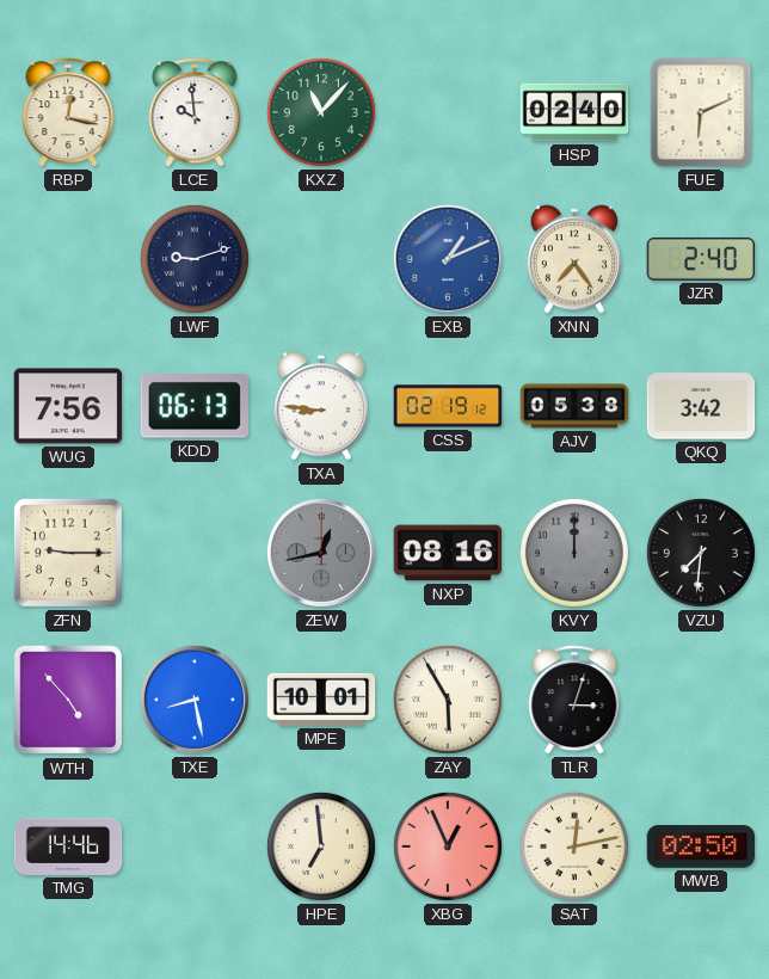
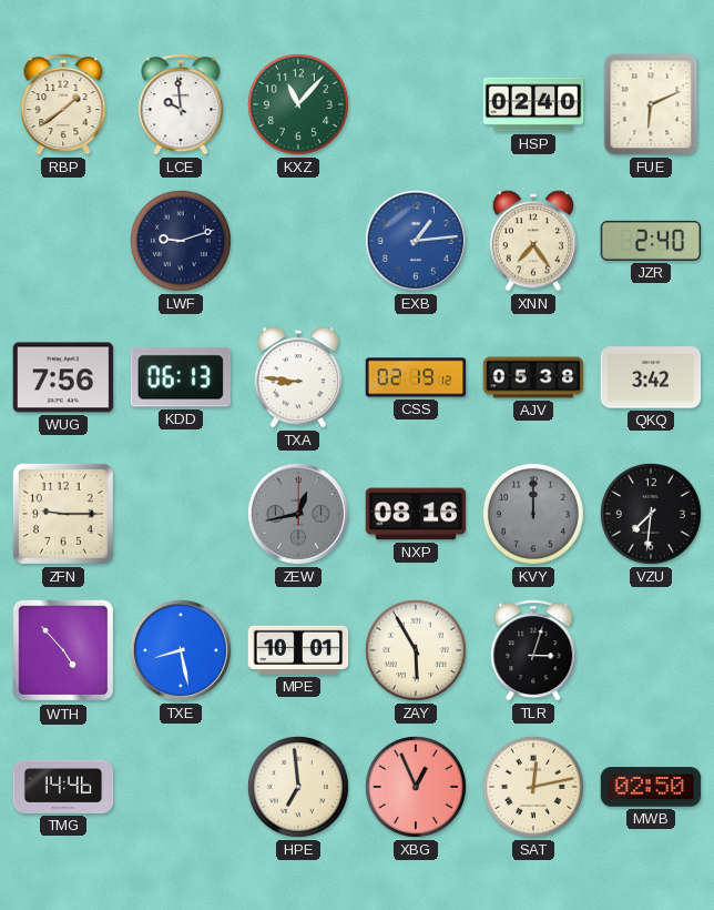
RBP: 12:17 -> 1:39 (63, 104)
EXB: 1:11 -> 1:14 (416, 241)
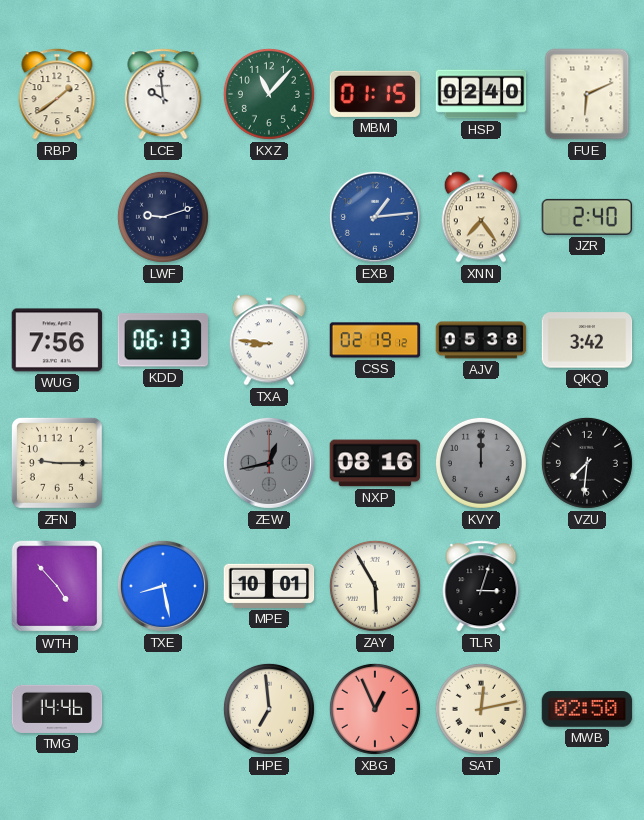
MBM: none -> 01:15 (374, 94)
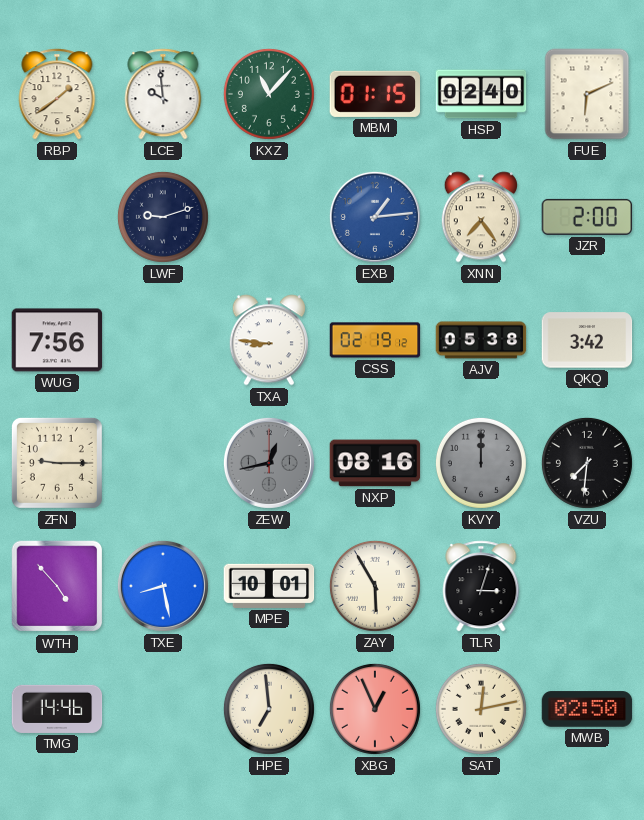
JZR: 2:40 -> 2:00 (587, 217)
KDD: 06:13 -> none (162, 340)
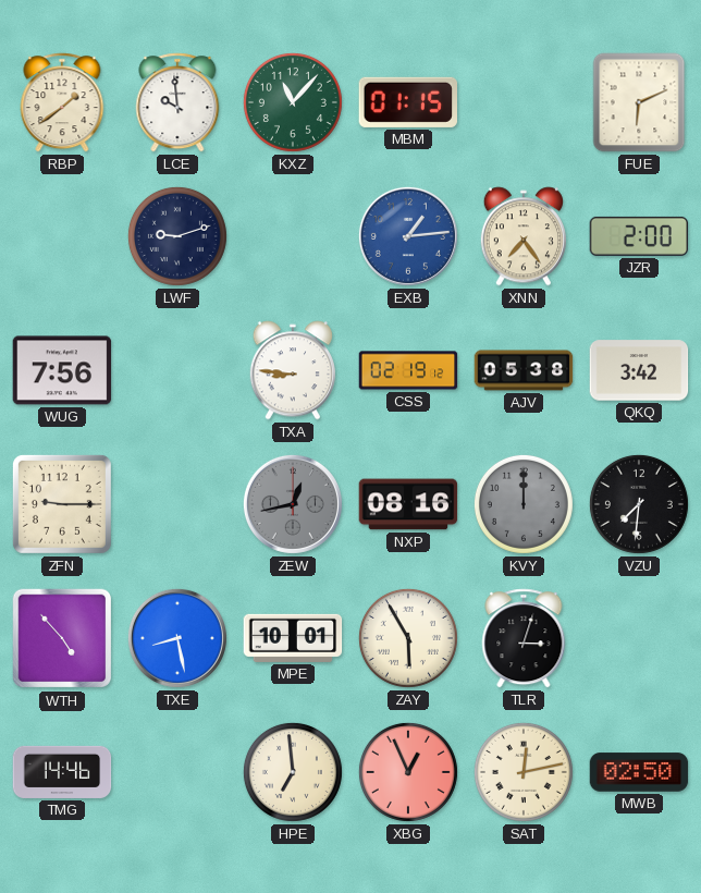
HSP: 02:40 -> none (481, 94)
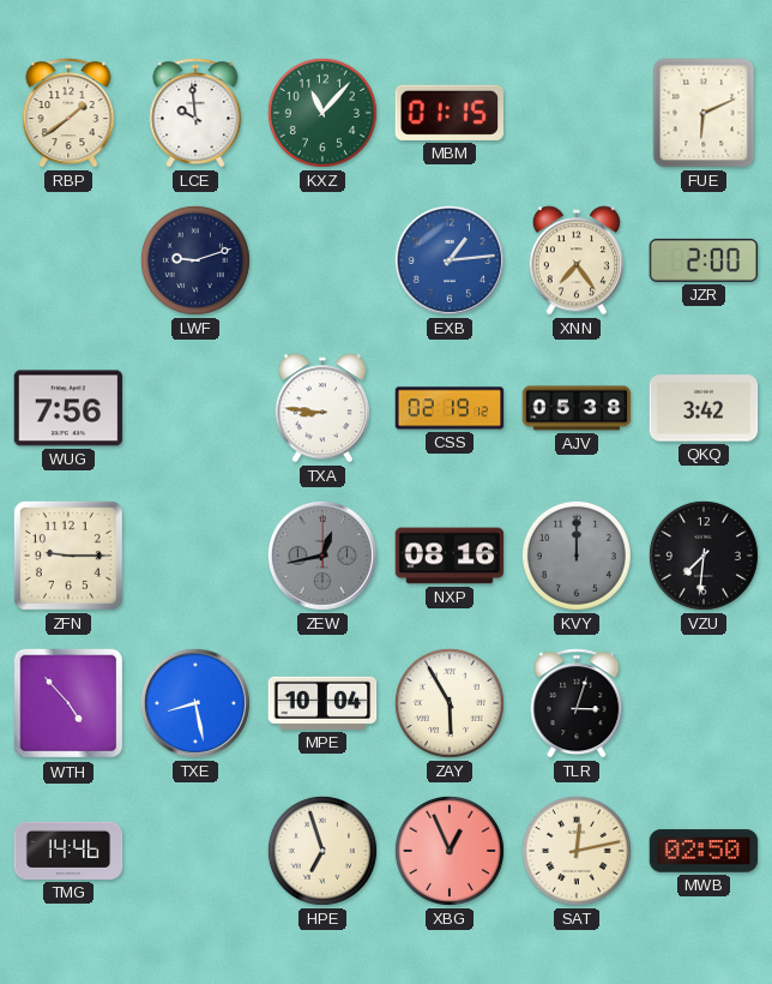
MPE: 10:01 -> 10:04 (322, 703)
HPE: 6:59 -> 6:57 (322, 851)
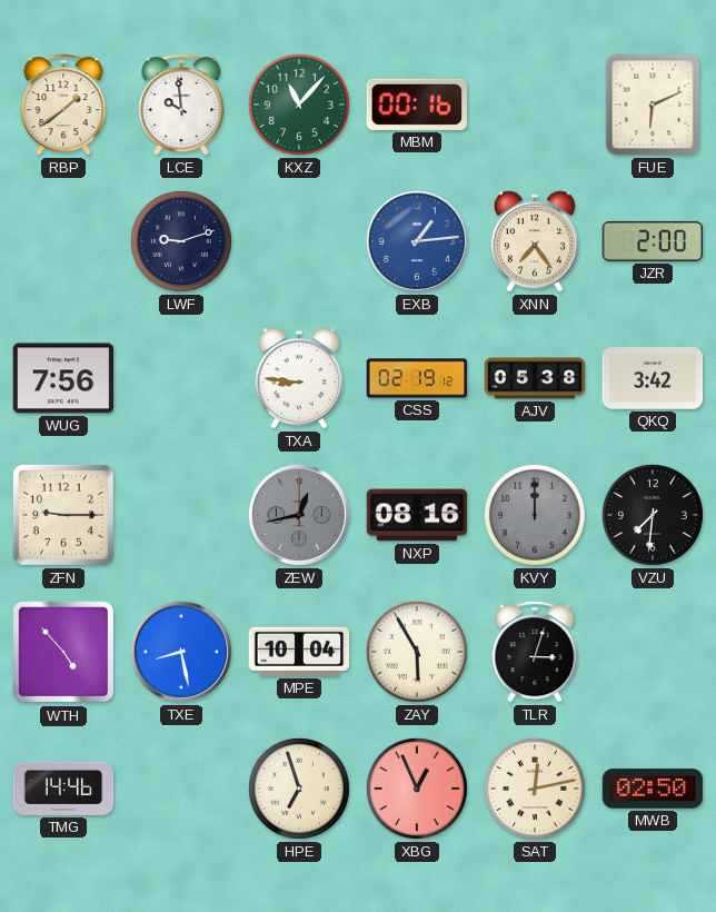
MBM: 01:15 -> 00:16 (416, 105)
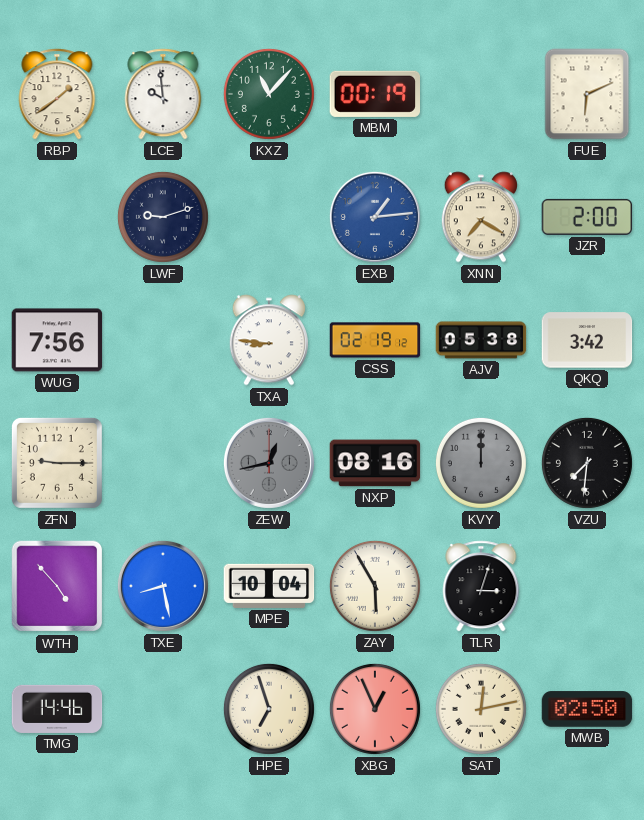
MBM: 00:16 -> 00:19 (374, 94)
XNN: 7:24 -> 7:20 (481, 217)
